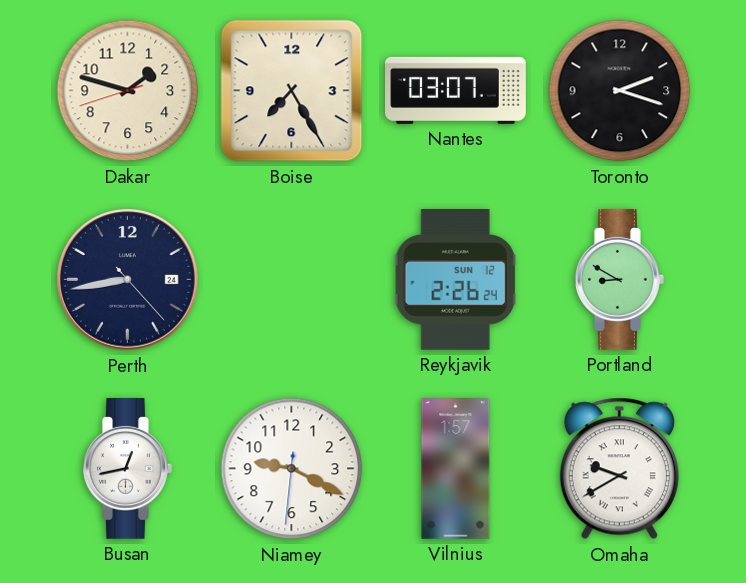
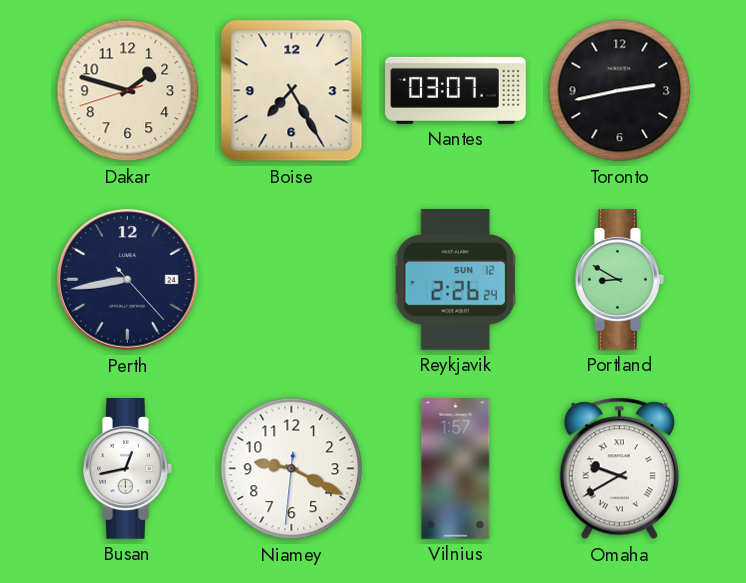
Toronto: 2:18 -> 2:43 (620, 91)
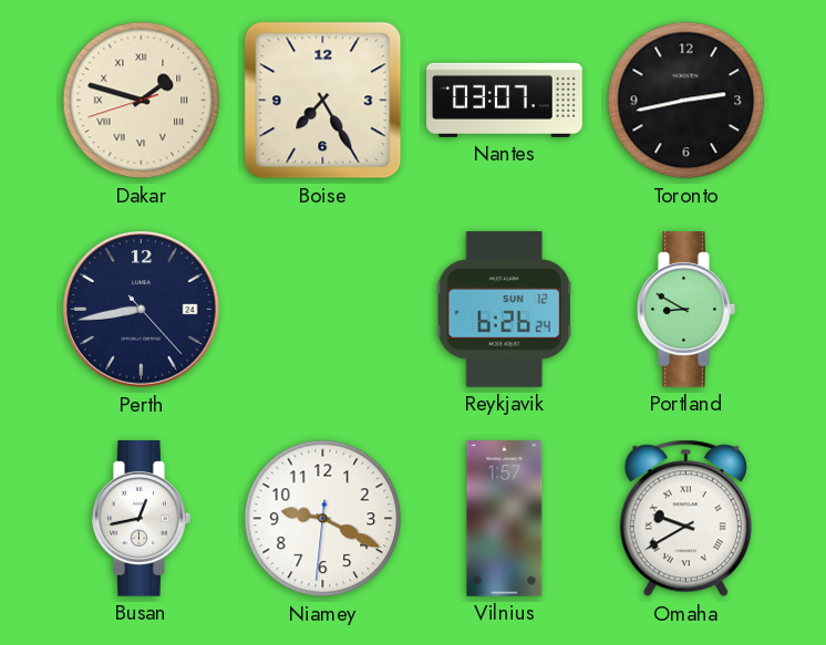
Dakar numerals: Arabic -> Roman (142, 101)
Reykjavik: 2:26 -> 6:26 (505, 310)
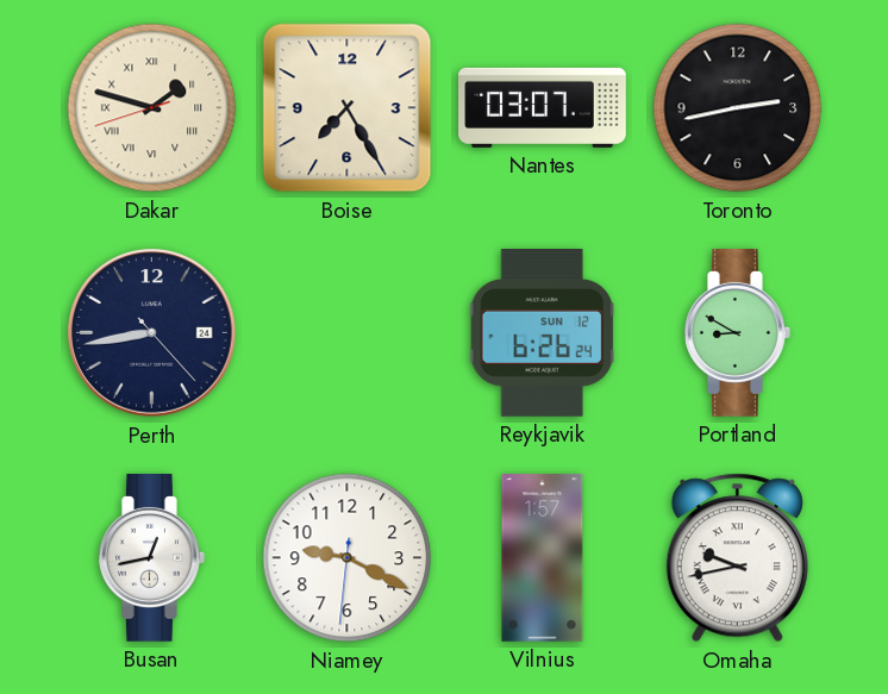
Omaha: 9:40 -> 9:43 (737, 558)
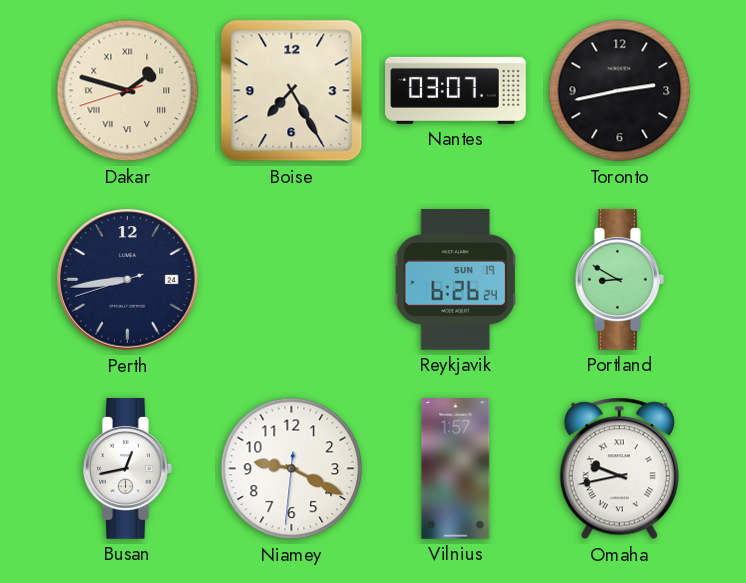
Perth: 8:43:23 -> 8:43:42 (128, 280)
Reykjavik date: SUN 12 -> SUN 19 (456, 280)
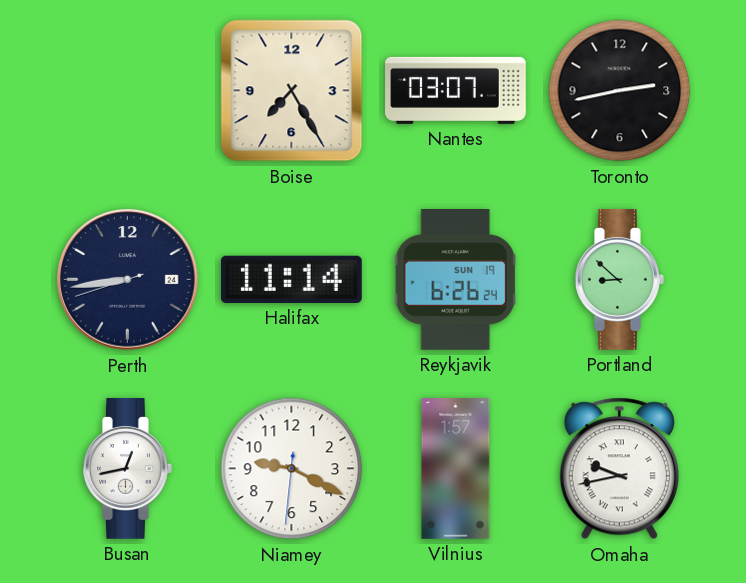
Dakar: 1:47 -> none (128, 91)
Halifax: none -> 11:14 (291, 279)
Portland: 8:50 -> 8:52 (620, 280)
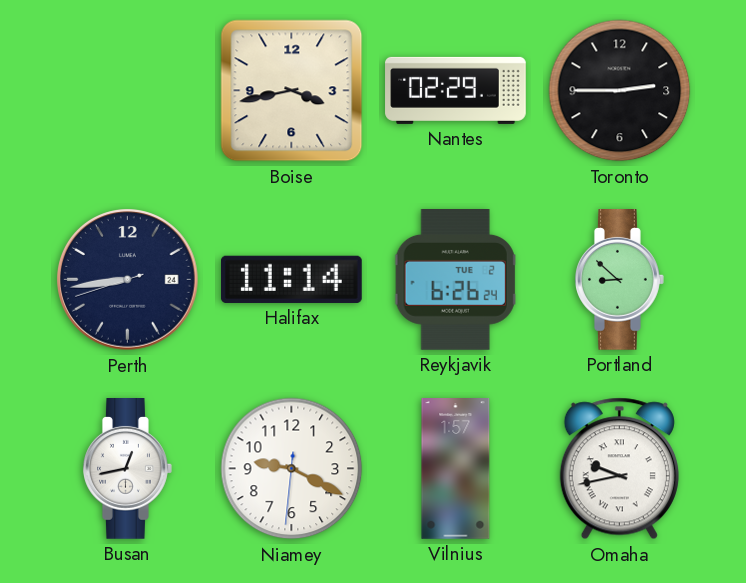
Boise: 7:25 -> 3:43 (292, 91)
Nantes: 03:07 -> 02:29 (456, 90)
Toronto: 2:43 -> 2:45 (620, 91)
Reykjavik date: SUN 19 -> TUE 2 (456, 280)
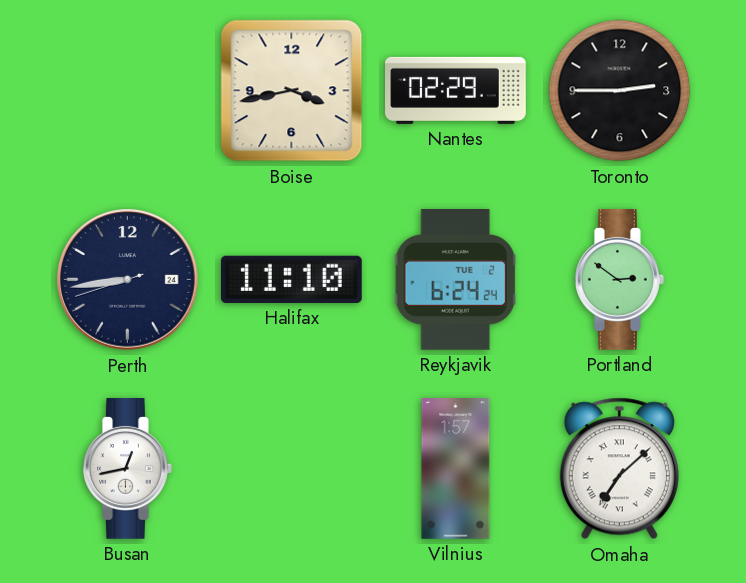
Halifax: 11:14 -> 11:10 (291, 279)
Reykjavik: 6:26 -> 6:24 (456, 280)
Portland: 8:52 -> 2:51 (620, 280)
Niamey: 9:19 -> none (292, 469)
Omaha: 9:43 -> 7:08 (619, 469)
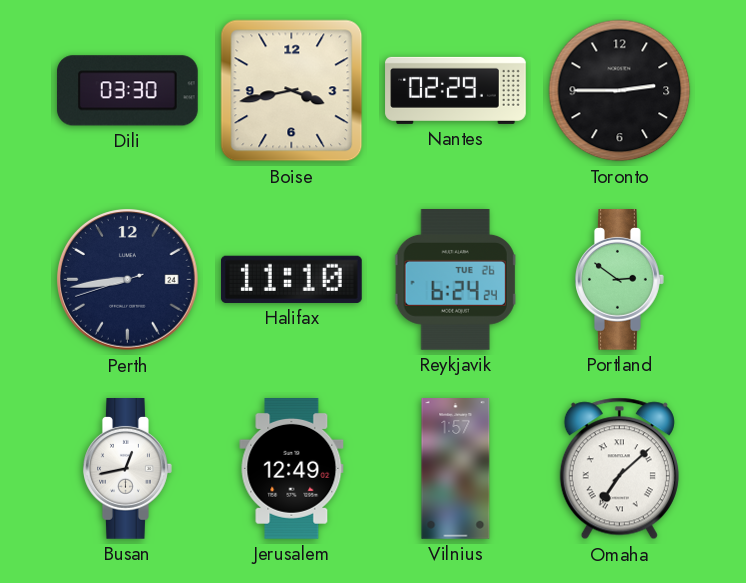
Dili: none -> 03:30 (127, 91)
Reykjavik date: TUE 2 -> TUE 26 (456, 280)
Jerusalem: none -> 12:49 (292, 469)
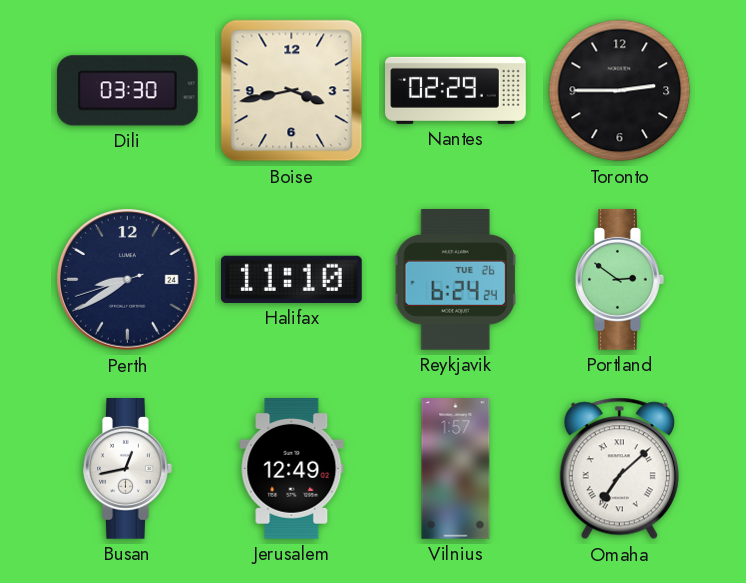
Perth: 8:43 -> 8:39 (128, 280)
